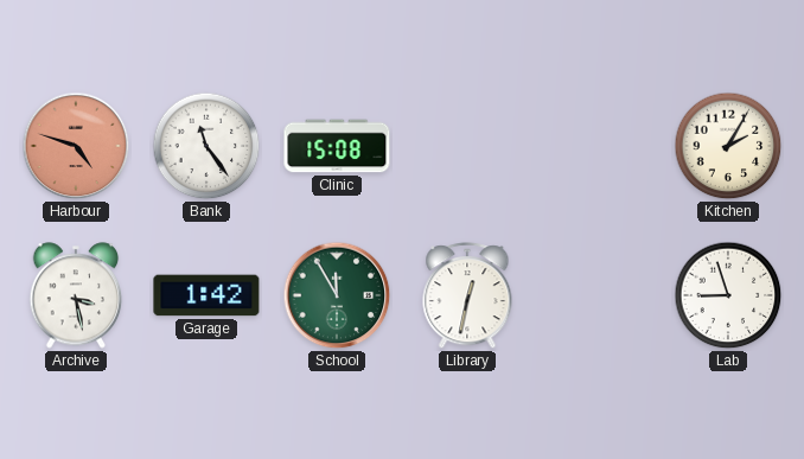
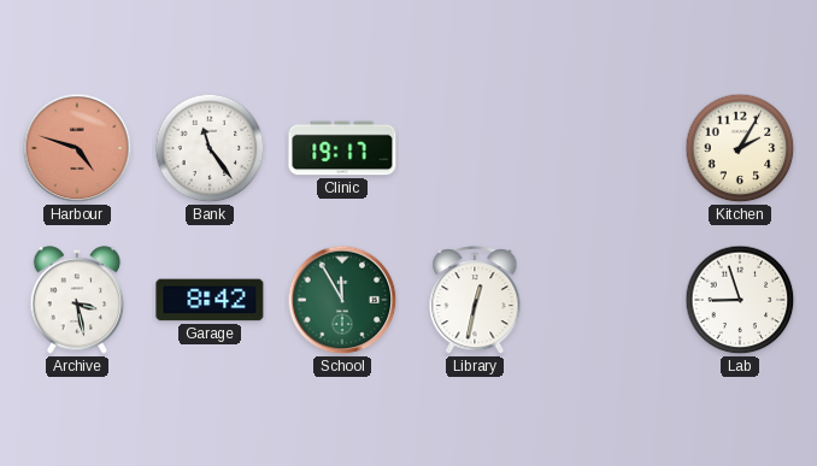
Clinic: 15:08 -> 19:17 (342, 148)
Garage: 1:42 -> 8:42 (210, 300)
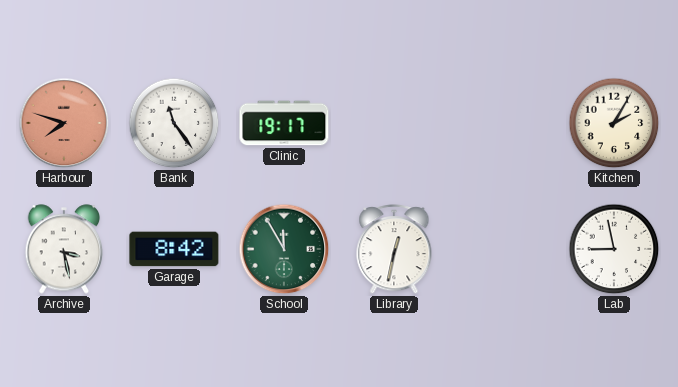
Harbour: 4:48 -> 7:48 (64, 123)
Lab: 8:57 -> 8:58 (614, 249)
